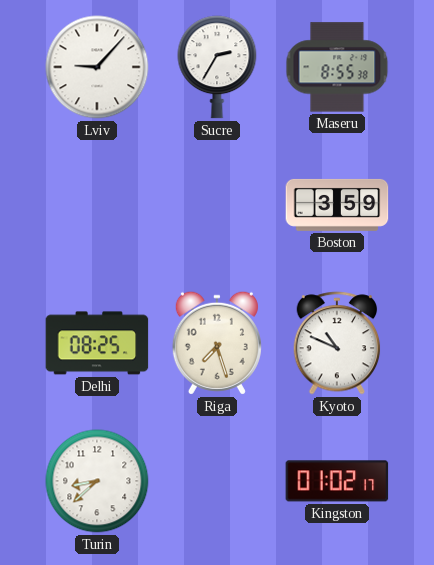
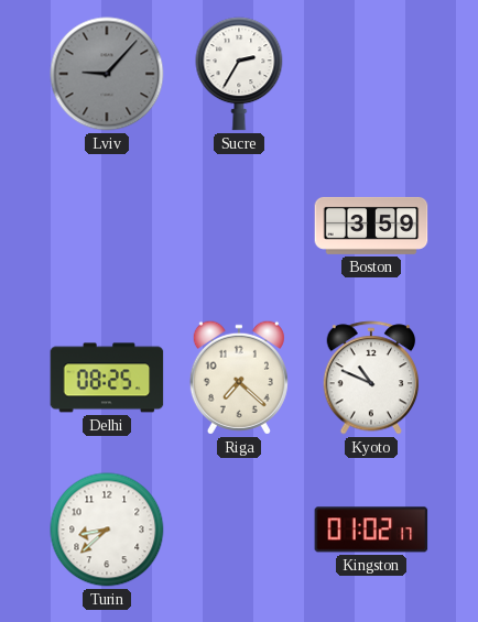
Lviv dial: white -> grey (107, 74)
Maseru: 8:55 -> none (337, 67)
Riga: 7:27 -> 7:22 (239, 378)
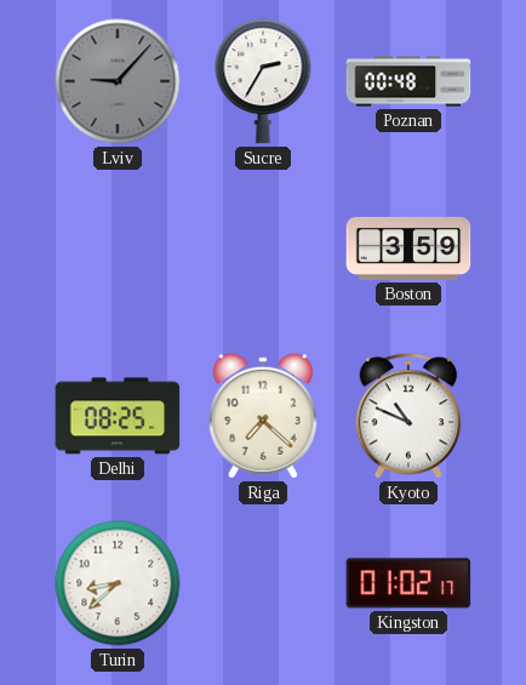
Poznan: none -> 00:48 (408, 81)
